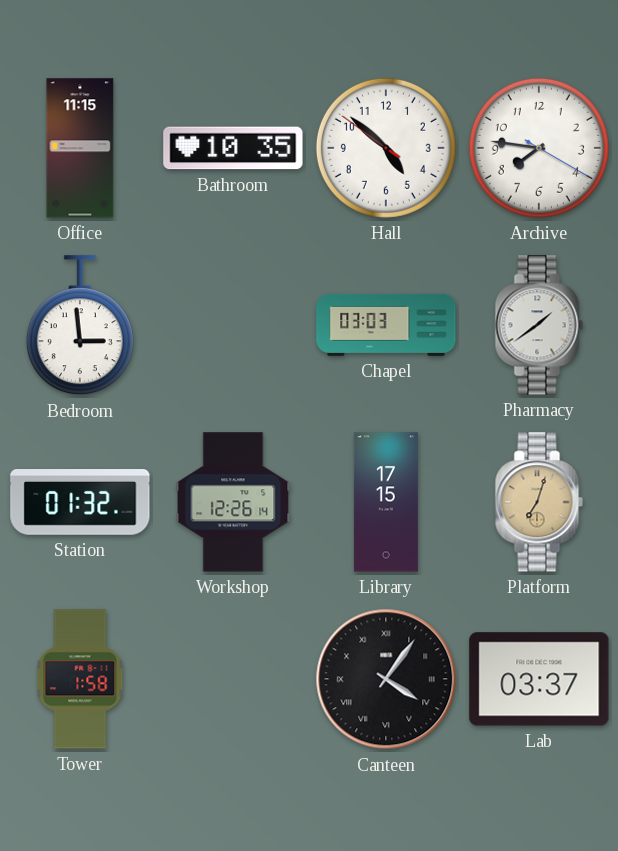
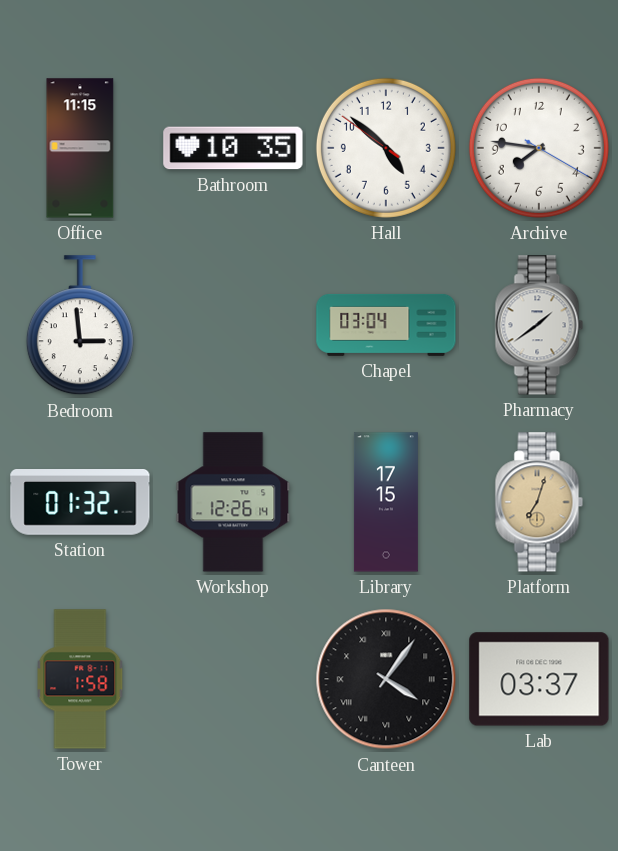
Chapel: 03:03 -> 03:04 (386, 325)
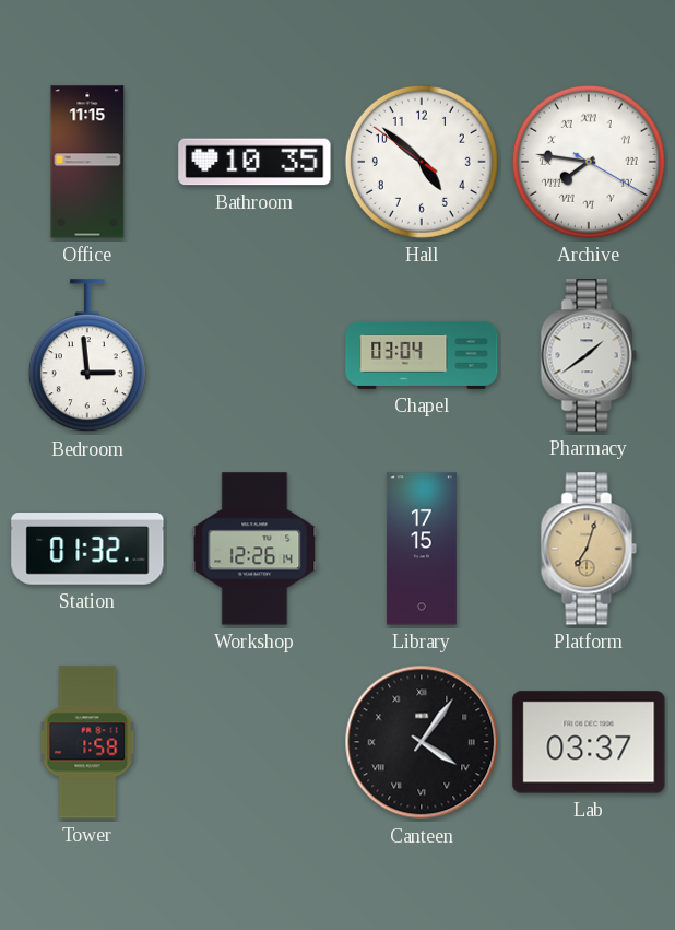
Archive numerals: Arabic -> Roman (589, 162)
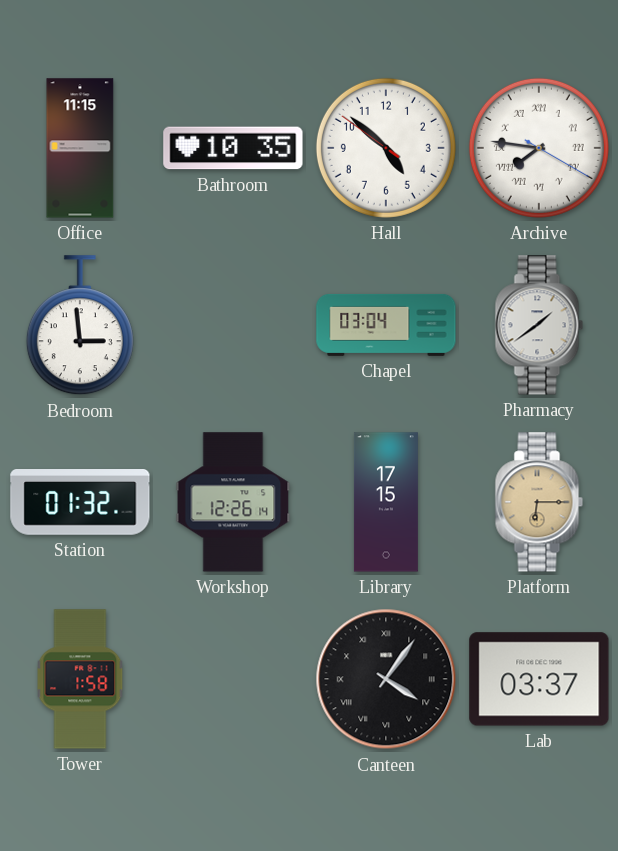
Platform: 7:03 -> 6:15 (539, 502)
